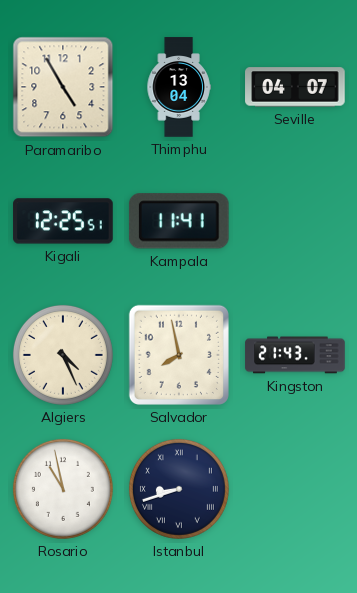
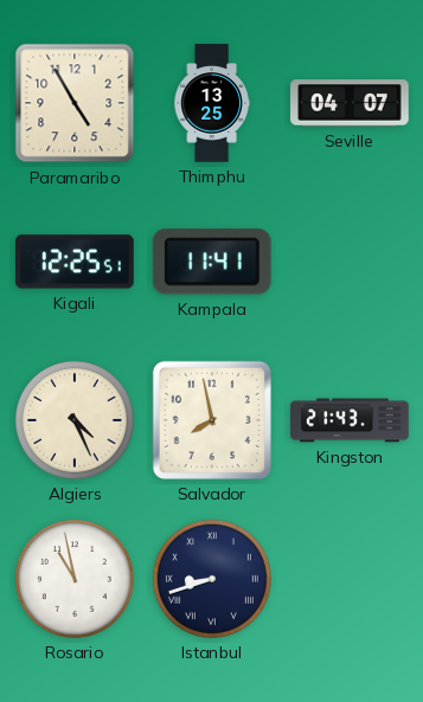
Thimphu: 13:04 -> 13:25 (212, 103)
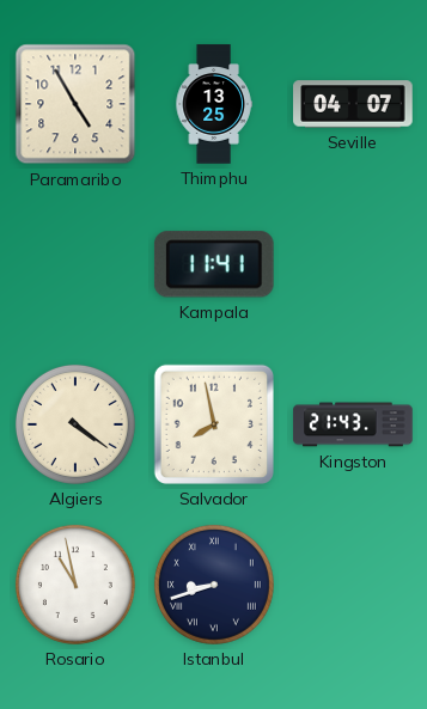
Kigali: 12:25 -> none (75, 262)
Algiers: 4:26 -> 4:21 (75, 424)
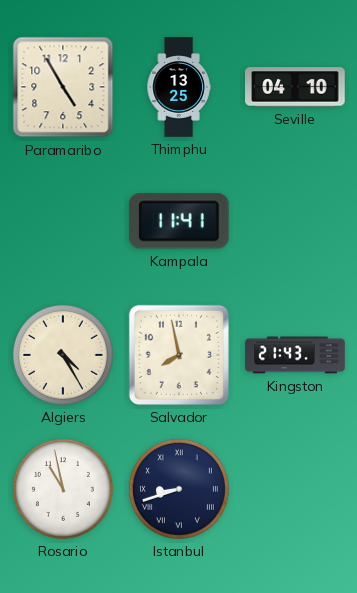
Seville: 04:07 -> 04:10 (295, 87)
Algiers: 4:21 -> 4:25 (63, 355)
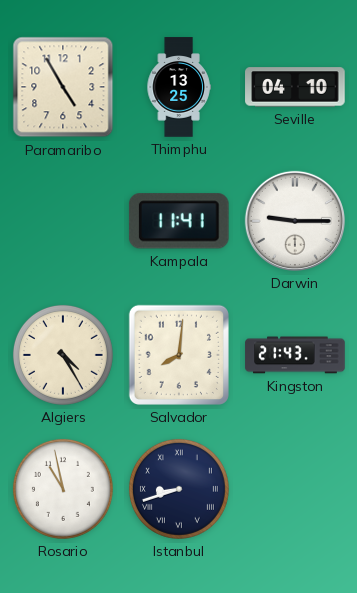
Darwin: none -> 9:15 (295, 221)
Salvador: 7:58 -> 8:01 (179, 355)
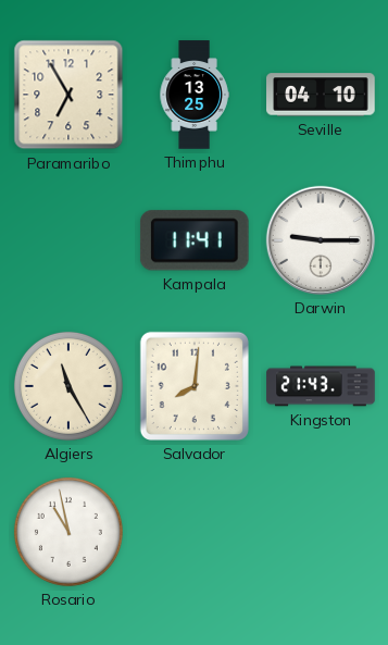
Paramaribo: 4:55 -> 6:55 (68, 95)
Algiers: 4:25 -> 11:25 (68, 386)
Istanbul: 8:42 -> none (179, 489)
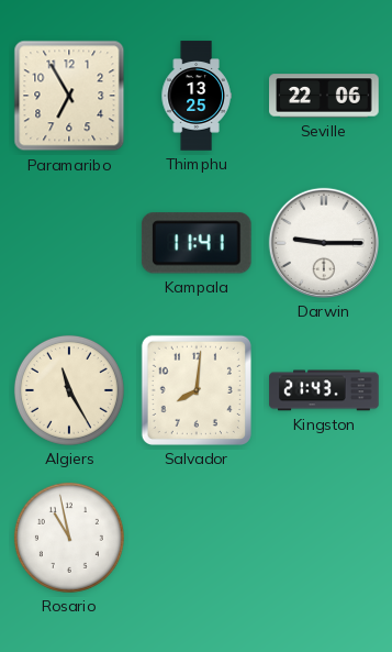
Seville: 04:10 -> 22:06 (324, 96)
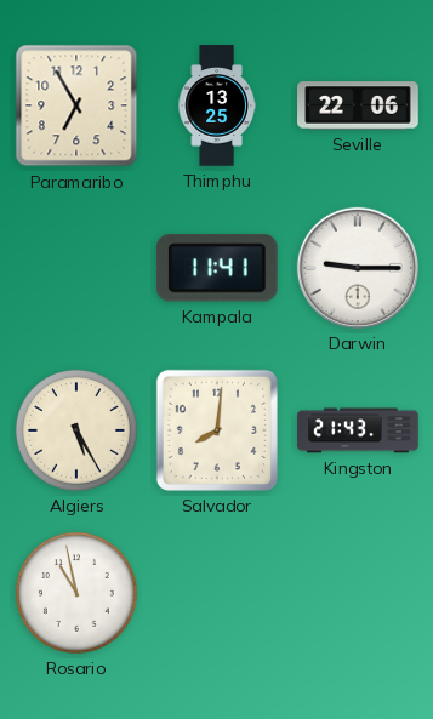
Algiers: 11:25 -> 5:25 (76, 430)
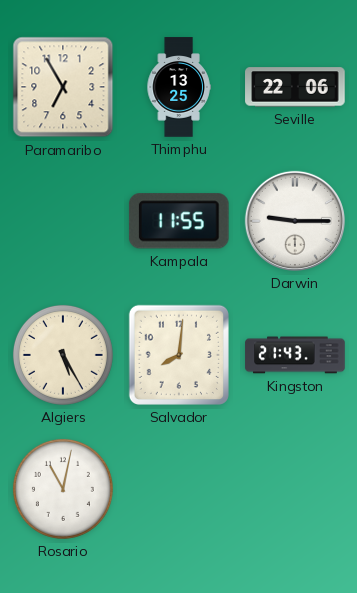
Kampala: 11:41 -> 11:55 (179, 221)
Rosario: 10:58 -> 11:02 (63, 489)
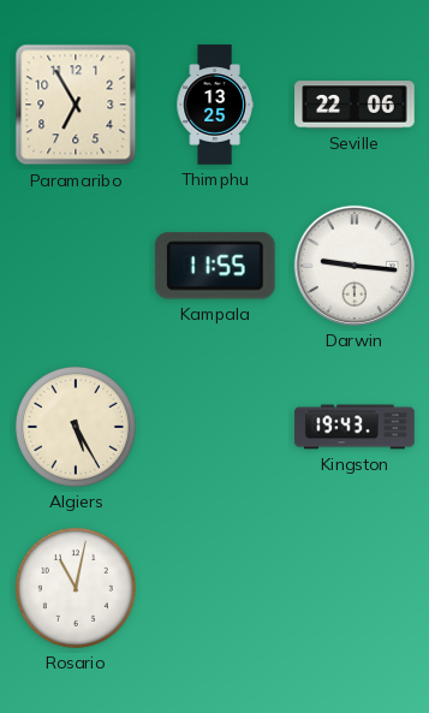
Darwin: 9:15 -> 9:16 (354, 266)
Salvador: 8:01 -> none (179, 355)
Kingston: 21:43 -> 19:43 (354, 427)
